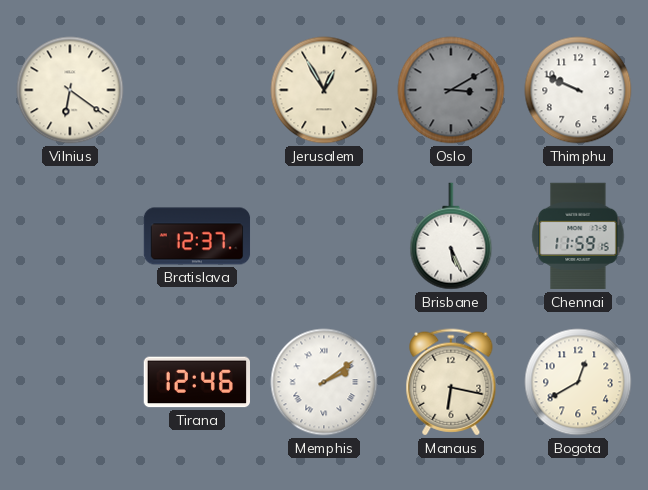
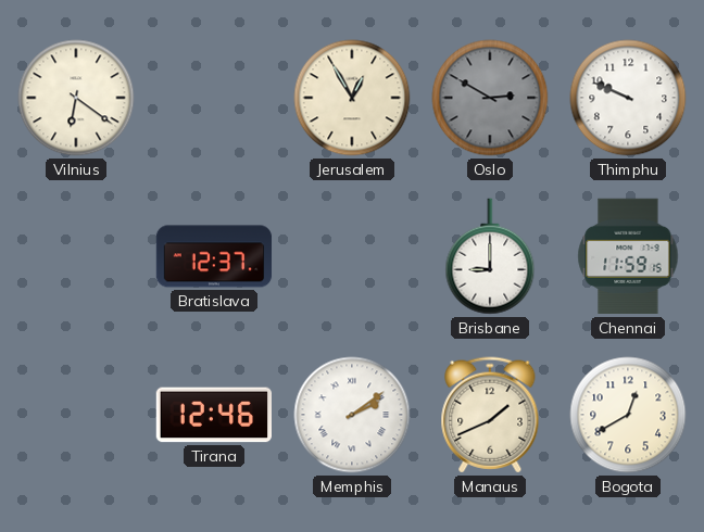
Oslo: 3:10 -> 2:50 (490, 98)
Brisbane: 5:26 -> 9:00 (490, 256)
Manaus: 6:17 -> 1:41 (490, 415)
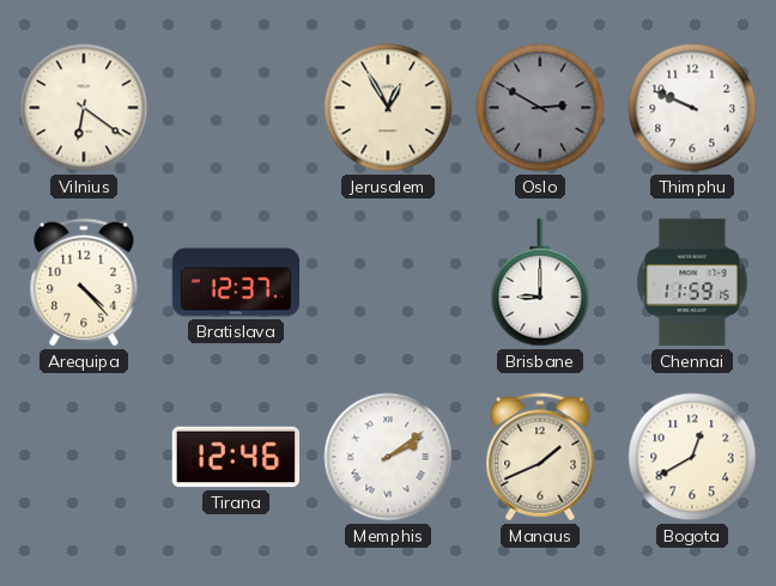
Arequipa: none -> 4:23 (84, 282)
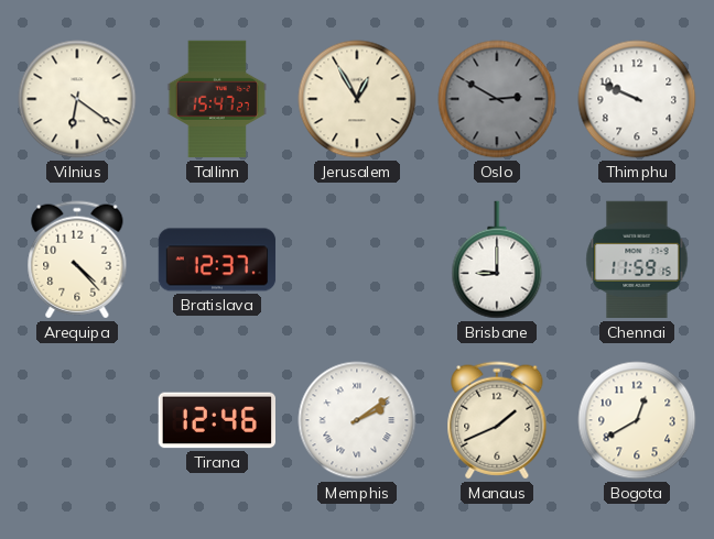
Tallinn: none -> 15:47 (217, 99)
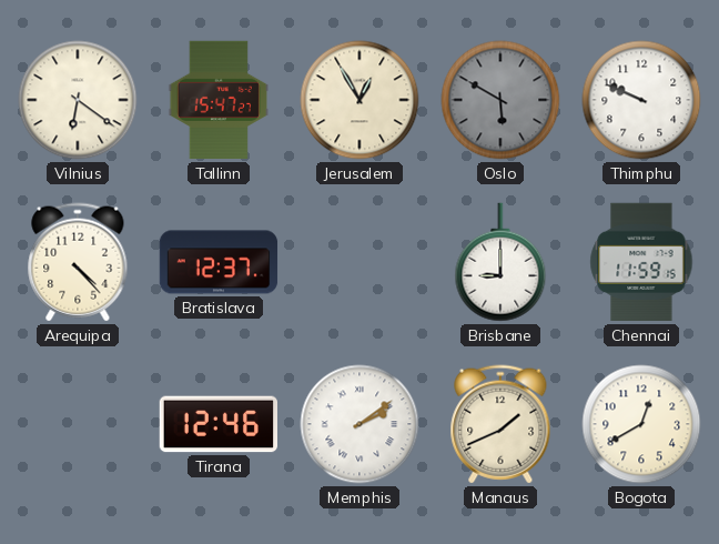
Oslo: 2:50 -> 5:50 (500, 100)
